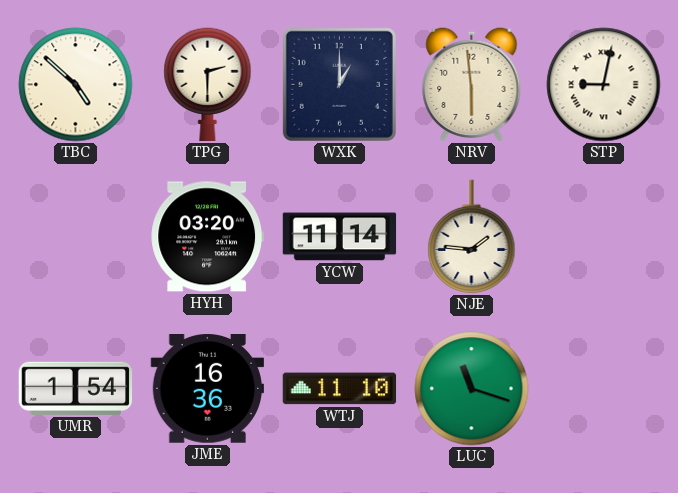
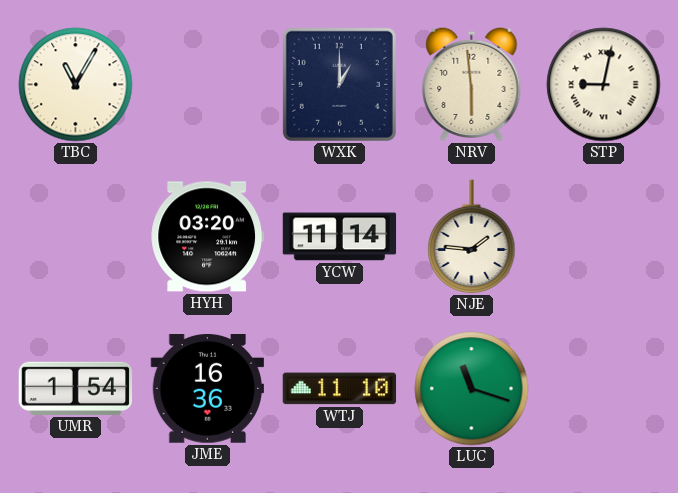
TBC: 4:52 -> 11:05 (76, 85)
TPG: 2:30 -> none (208, 85)
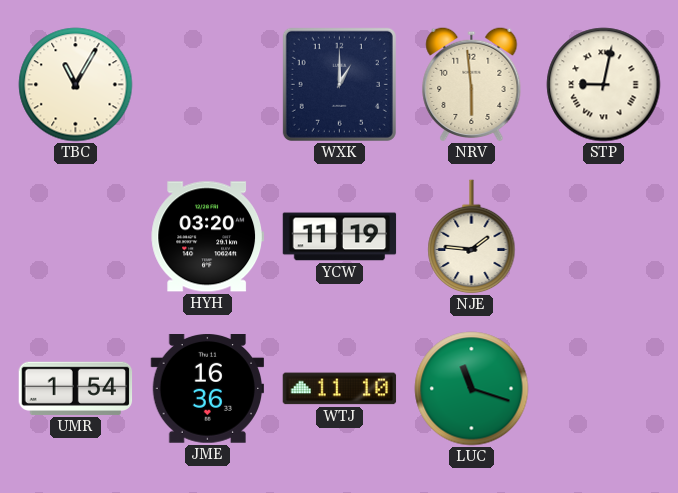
YCW: 11:14 -> 11:19 (340, 237)
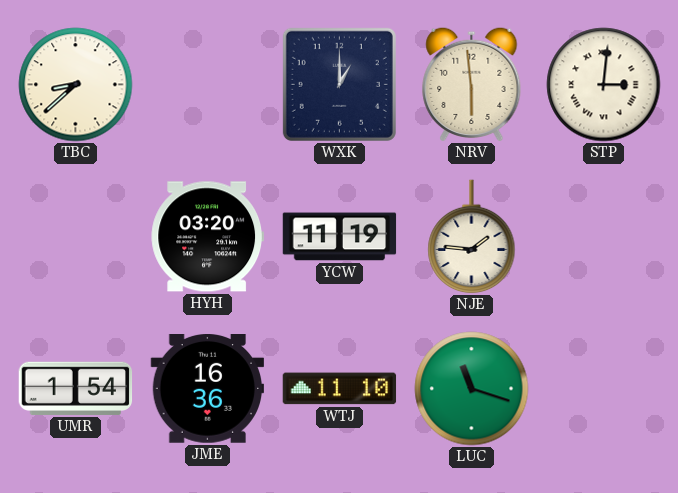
TBC: 11:05 -> 8:38 (76, 85)
STP: 9:02 -> 3:01 (604, 85)
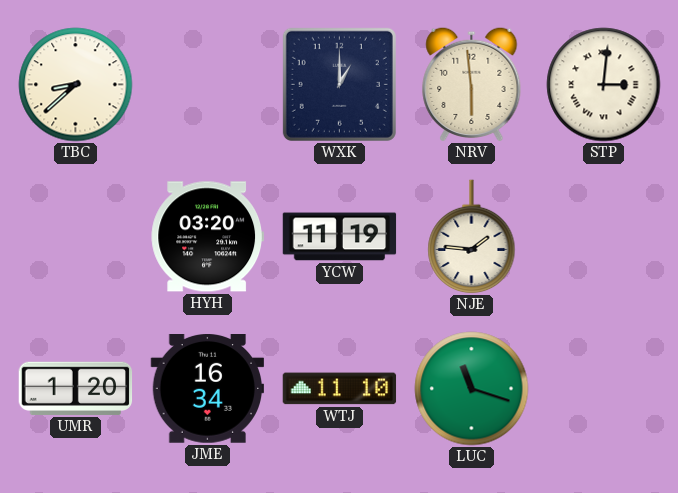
UMR: 1:54 -> 1:20 (76, 388)
JME: 16:36 -> 16:34 (208, 389)
